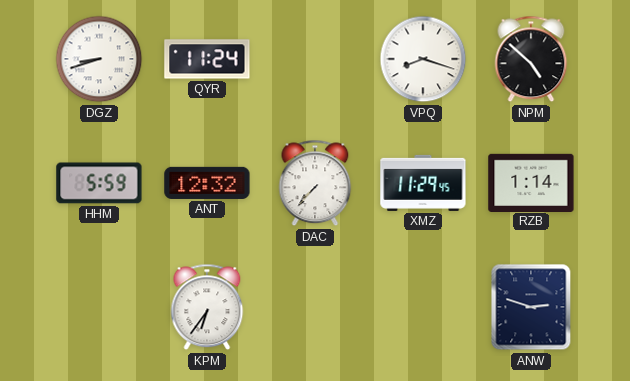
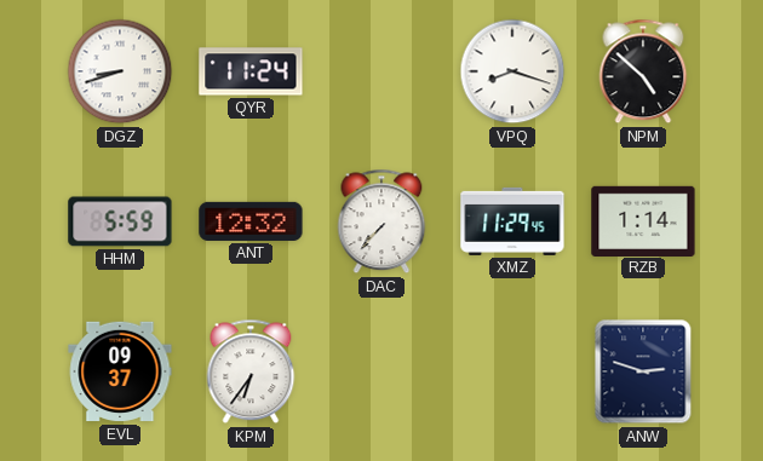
EVL: none -> 09:37 (120, 371)
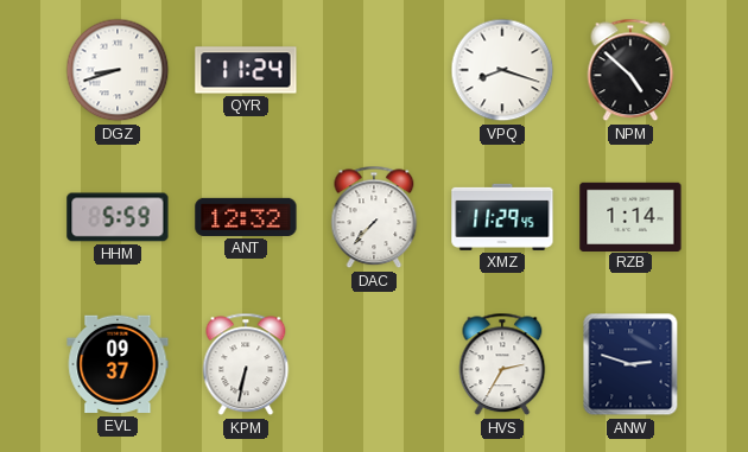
KPM: 6:36 -> 6:32 (246, 364)
HVS: none -> 2:35 (502, 364)
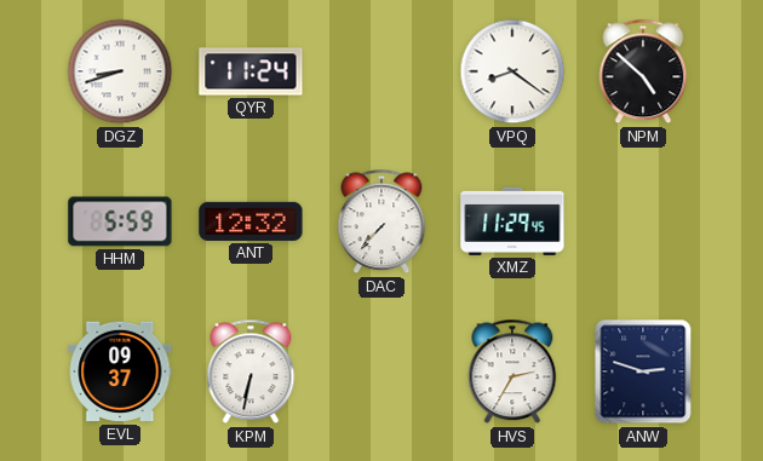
VPQ: 8:18 -> 8:21 (512, 71)
RZB: 1:14 -> none (630, 216)
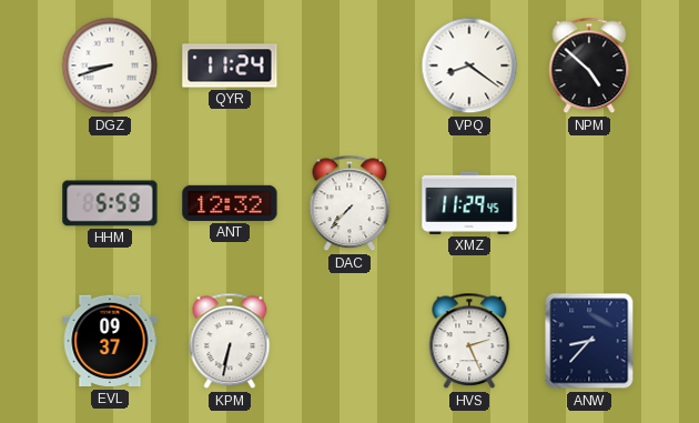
HVS: 2:35 -> 2:26 (469, 341)
ANW: 2:48 -> 8:37 (589, 341)
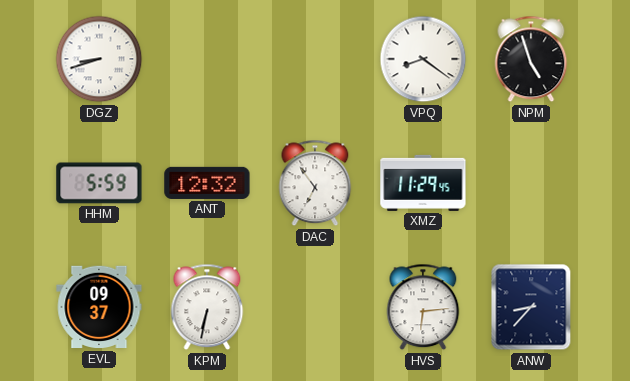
QYR: 11:24 -> none (230, 66)
NPM: 4:52 -> 4:57 (531, 59)
DAC: 7:37 -> 6:54 (315, 183)
HVS: 2:26 -> 6:14 (423, 307)
